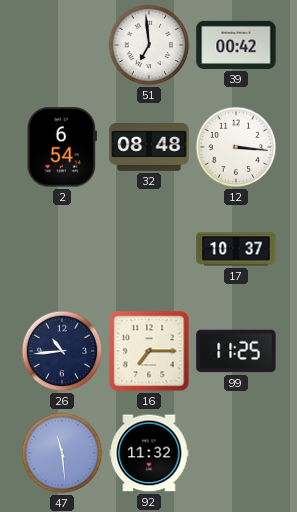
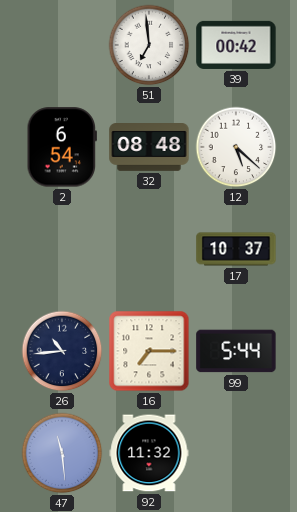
12: 3:16 -> 5:22 (236, 147)
99: 11:25 -> 5:44 (236, 351)
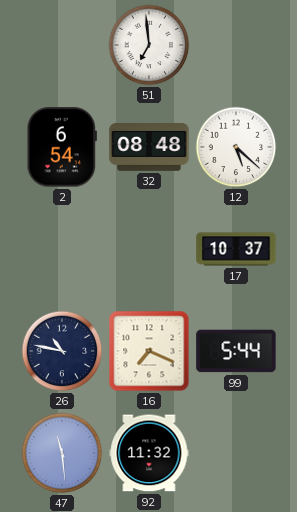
39: 00:42 -> none (236, 45)
26: 10:44 -> 10:47 (62, 351)
16: 7:15 -> 7:19 (149, 351)
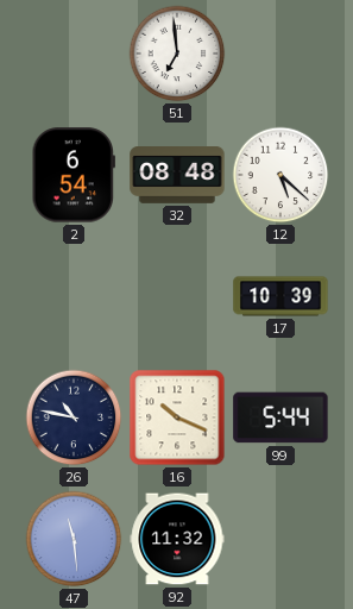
17: 10:37 -> 10:39 (280, 296)
16: 7:19 -> 10:19 (177, 417)
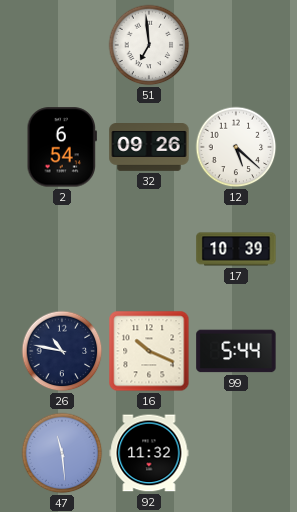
32: 08:48 -> 09:26 (149, 147)
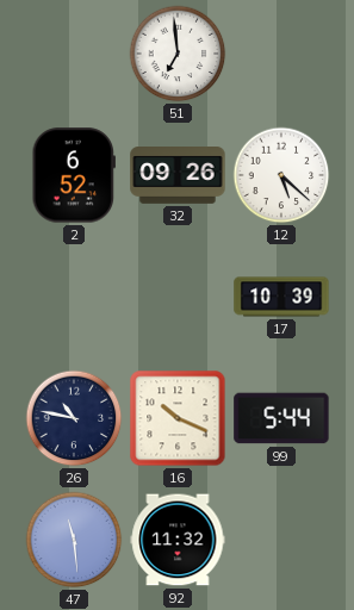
2: 6:54 -> 6:52 (74, 175)
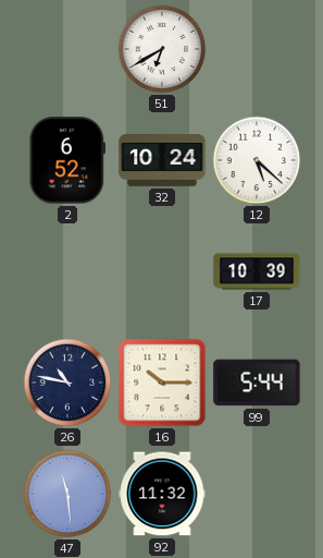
51: 6:59 -> 6:40 (162, 49)
32: 09:26 -> 10:24 (162, 160)
16: 10:19 -> 10:15 (162, 383)
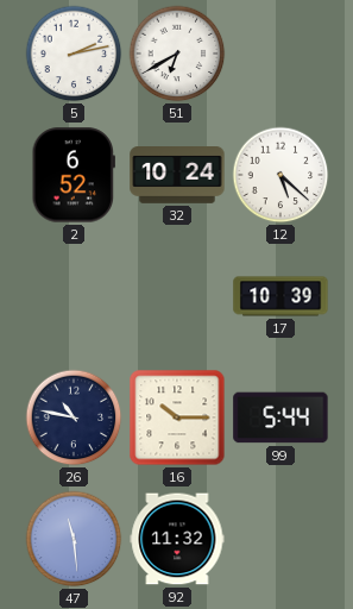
5: none -> 2:13 (74, 54)
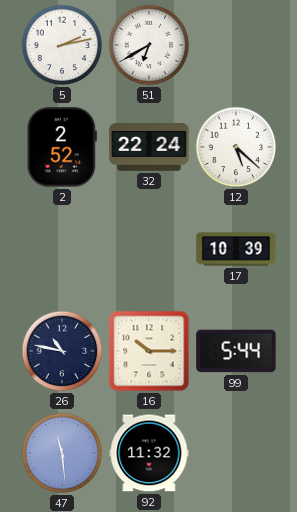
2: 6:52 -> 2:52 (62, 147)
32: 10:24 -> 22:24 (149, 147)
